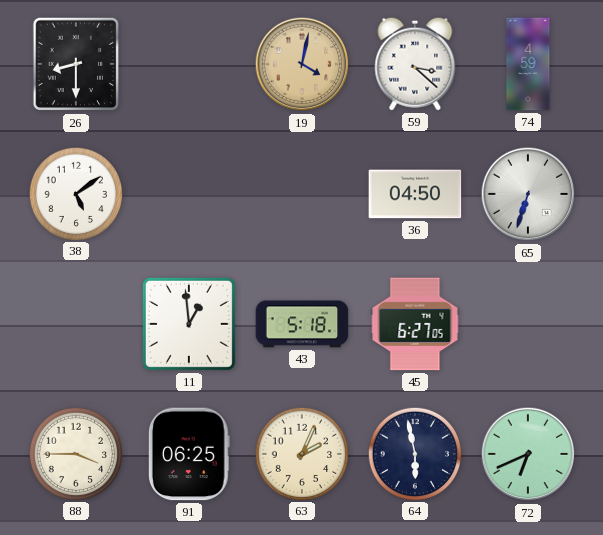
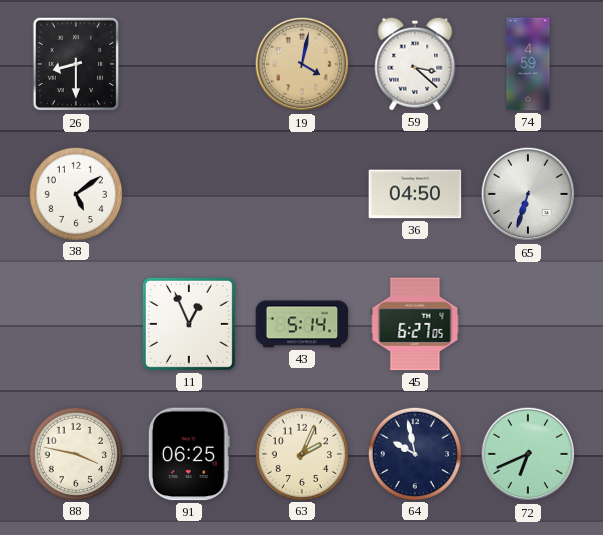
11: 12:59 -> 12:56 (189, 324)
43: 5:18 -> 5:14 (302, 324)
88: 3:45 -> 3:47 (75, 453)
64: 5:58 -> 9:58 (414, 453)
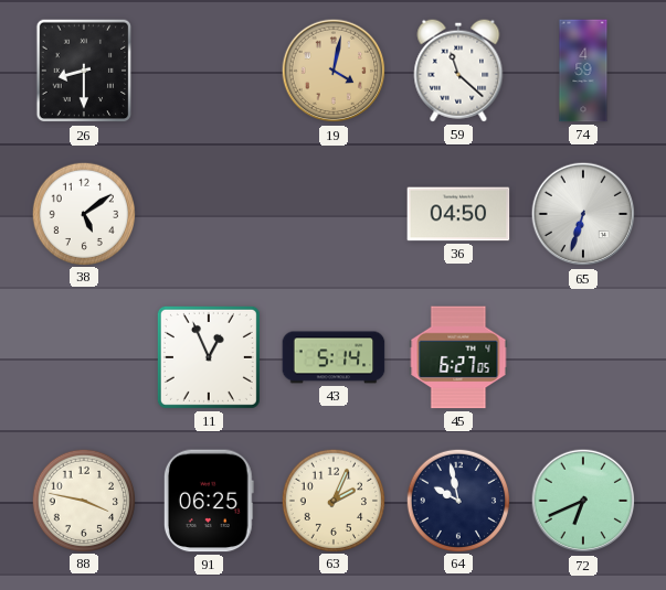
59: 3:22 -> 11:22 (458, 71)
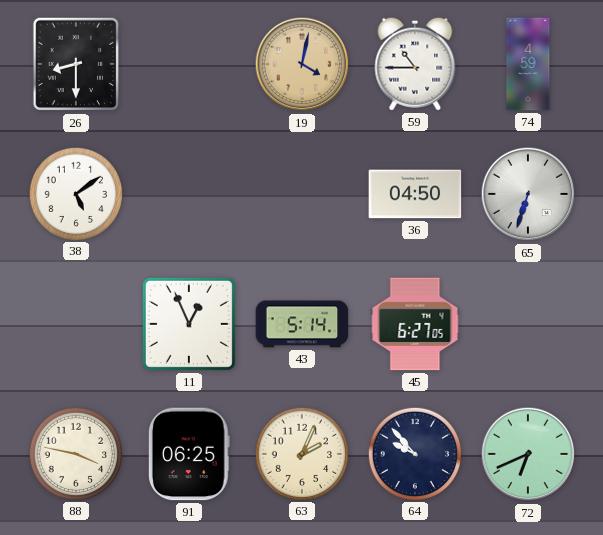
59: 11:22 -> 10:45 (415, 64)
64: 9:58 -> 9:53 (414, 453)
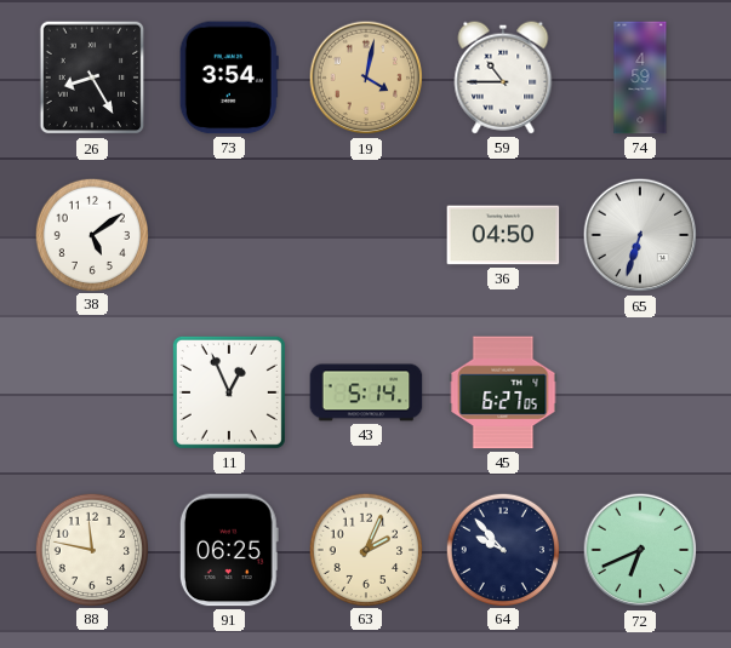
26: 8:30 -> 8:25 (92, 78)
73: none -> 3:54 (229, 78)
88: 3:47 -> 11:47 (91, 549)
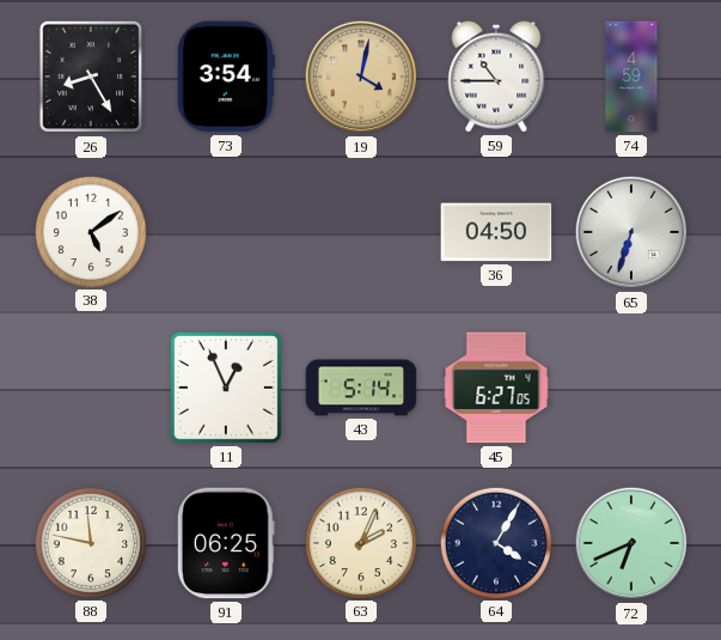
64: 9:53 -> 4:05 (495, 542)
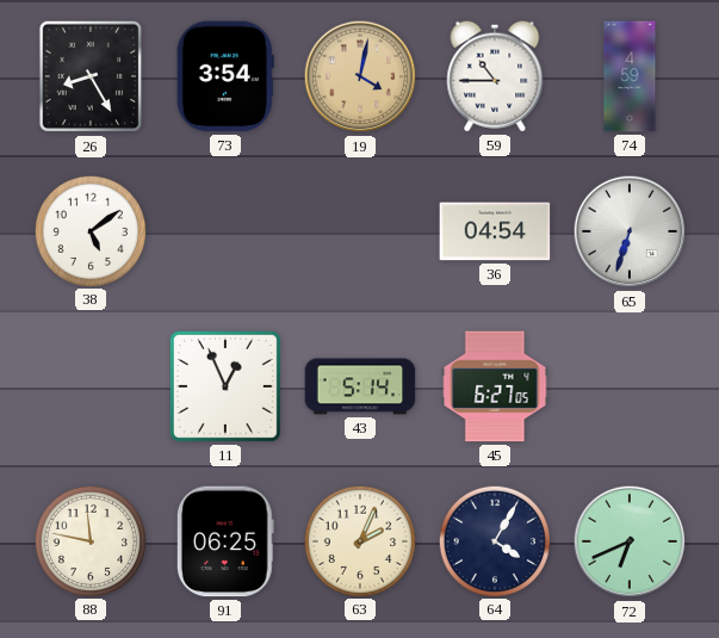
36: 04:50 -> 04:54 (495, 231)
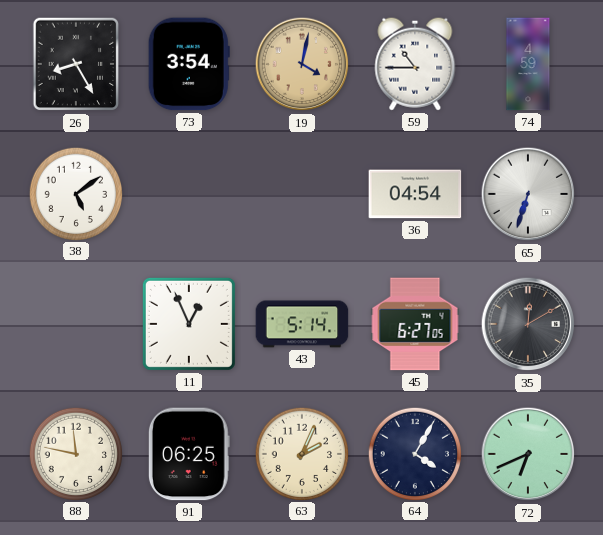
35: none -> 12:10 (528, 324)
